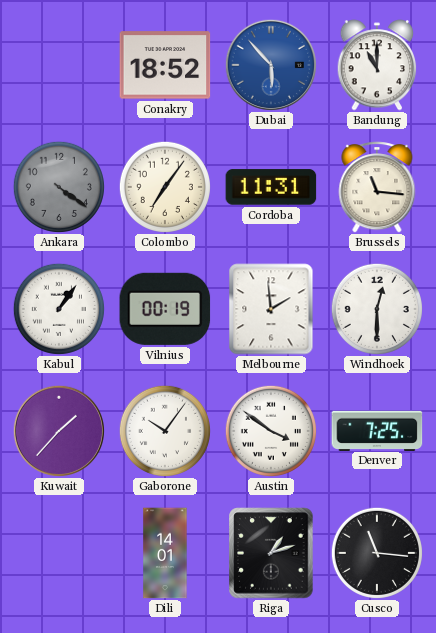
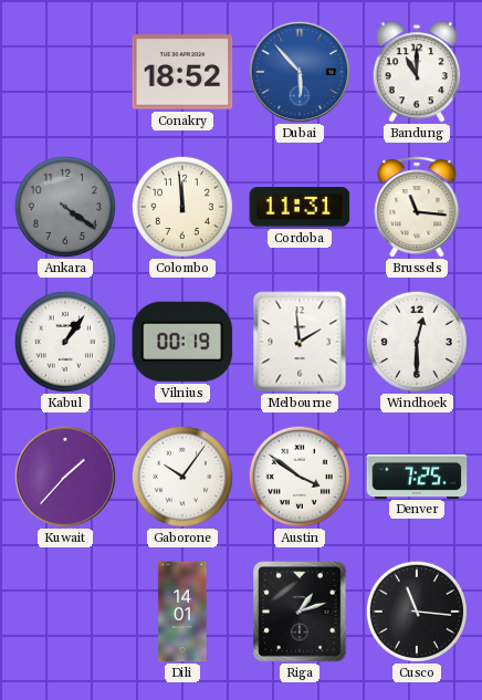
Colombo: 7:06 -> 11:59 (182, 207)
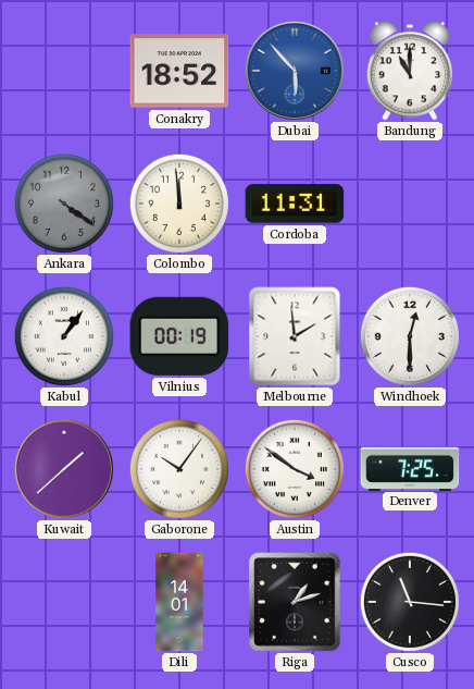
Brussels: 11:16 -> none (417, 207)
Kuwait: 1:37 -> 1:38 (64, 469)
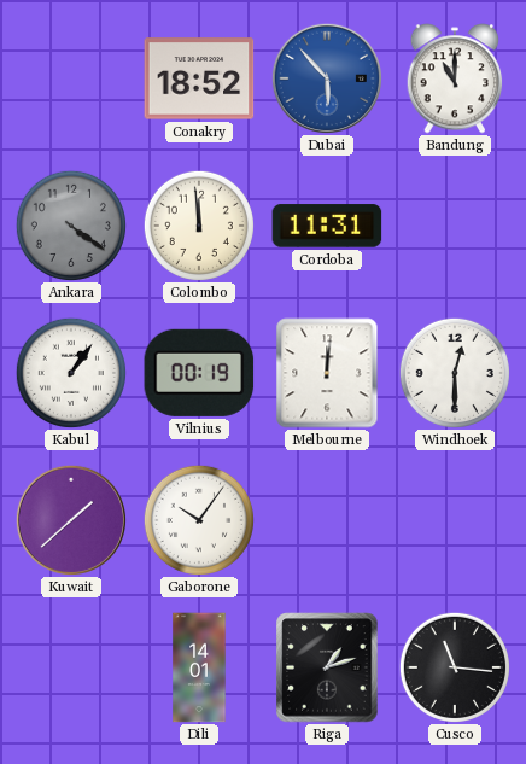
Melbourne: 1:59 -> 12:01 (327, 373)
Austin: 3:51 -> none (295, 469)
Denver: 7:25 -> none (410, 468)
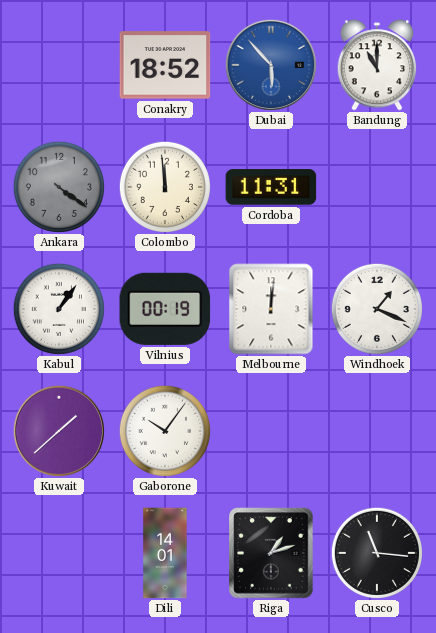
Windhoek: 12:30 -> 1:19 (377, 309)
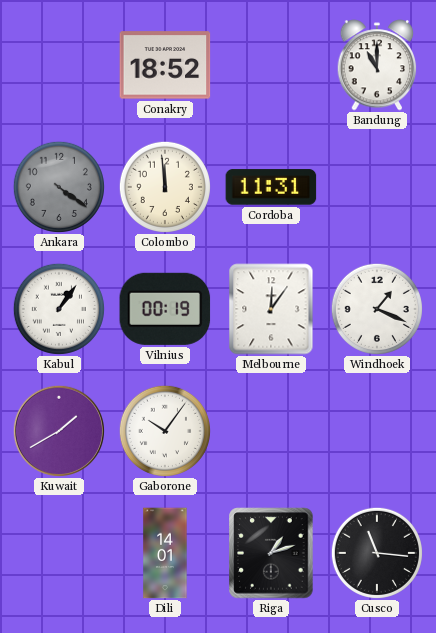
Dubai: 5:53 -> none (271, 65)
Melbourne: 12:01 -> 12:06 (271, 309)
Kuwait: 1:38 -> 1:40 (59, 431)
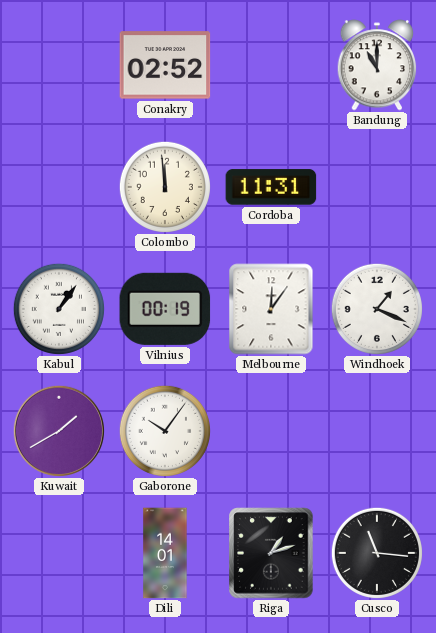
Conakry: 18:52 -> 02:52 (165, 65)
Ankara: 4:21 -> none (59, 187)
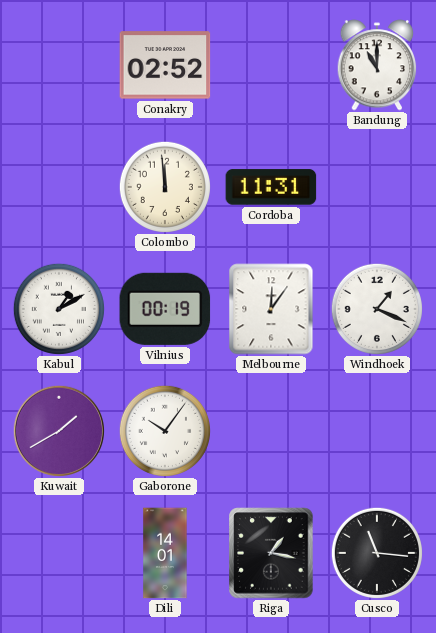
Kabul: 1:06 -> 1:10 (59, 309)
Riga: 1:12 -> 1:17 (271, 553)
